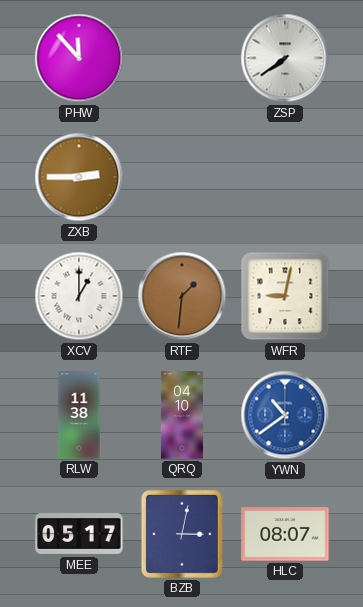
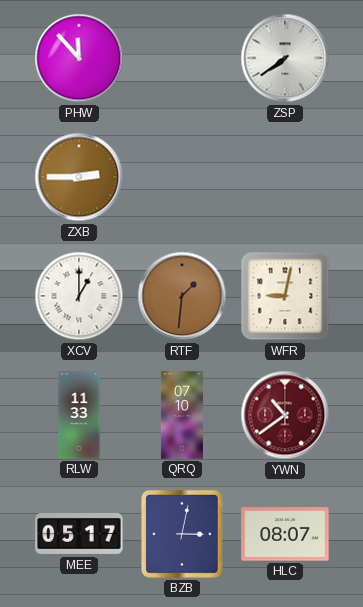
RLW: 11:38 -> 11:33 (79, 415)
QRQ: 04:10 -> 07:10 (182, 415)
YWN dial: blue -> burgundy (285, 415)
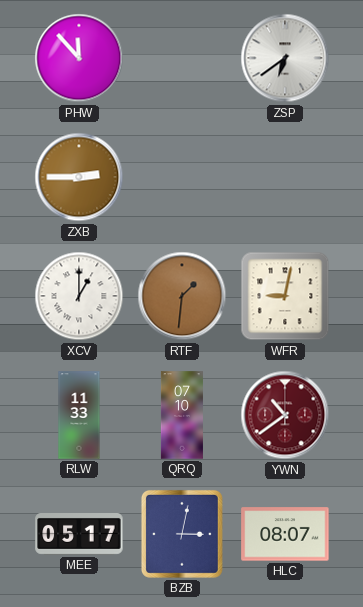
ZSP: 7:39 -> 6:39 (285, 58)
